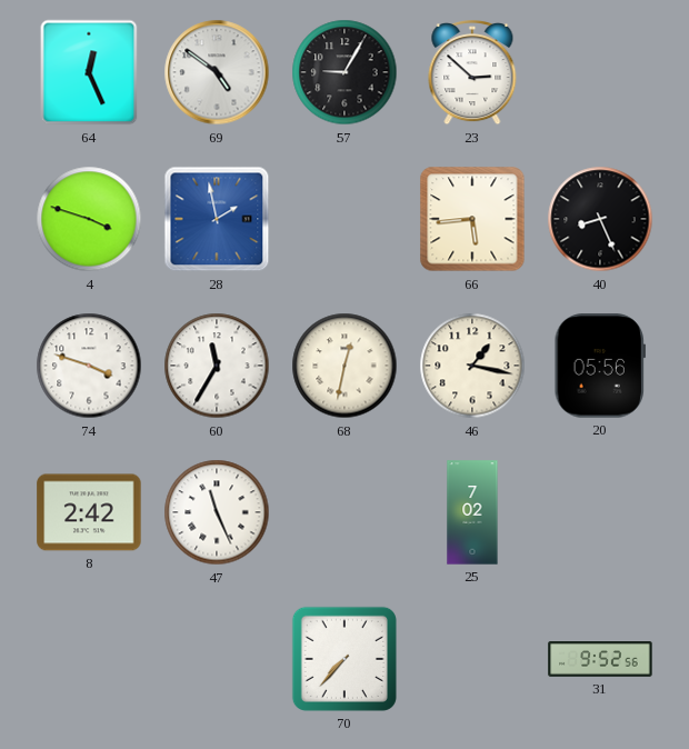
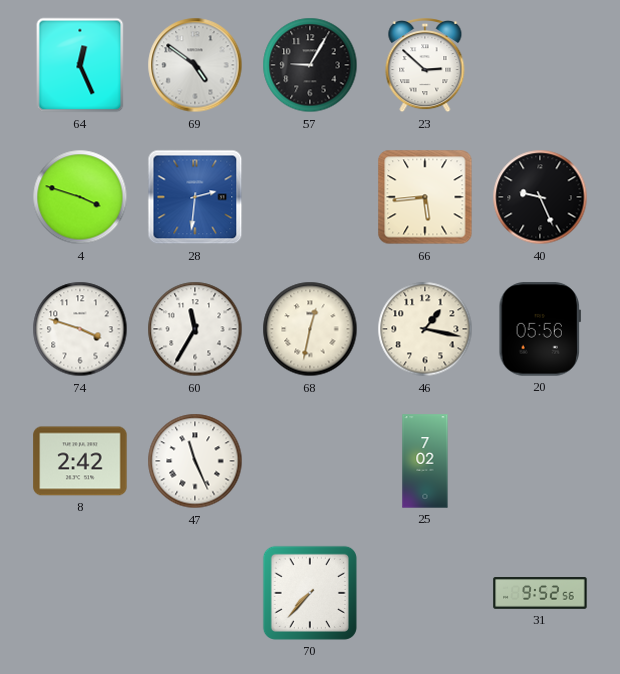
28: 1:58 -> 2:31 (195, 197)
40: 8:26 -> 9:26 (540, 197)
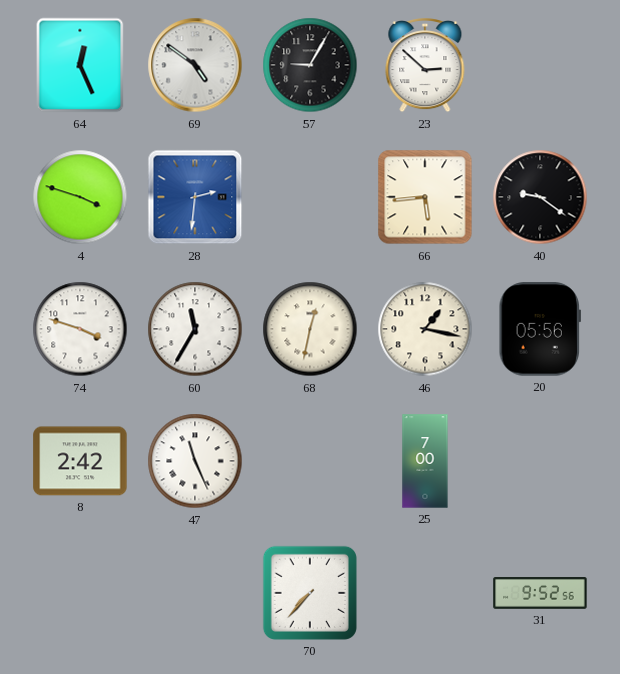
40: 9:26 -> 9:21 (540, 197)
25: 7:02 -> 7:00 (425, 461)
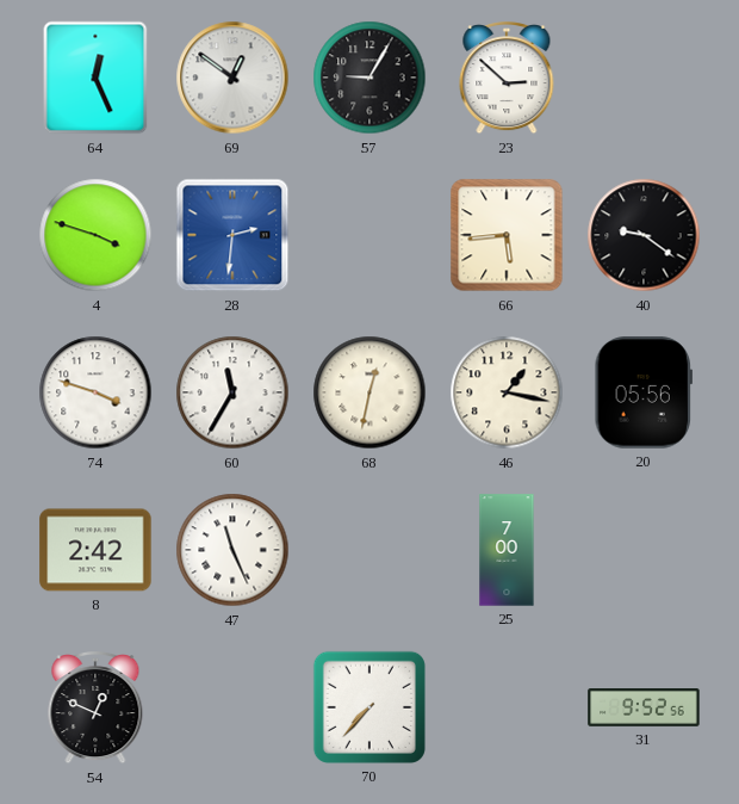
69: 4:51 -> 12:51 (232, 78)
54: none -> 12:49 (95, 709)
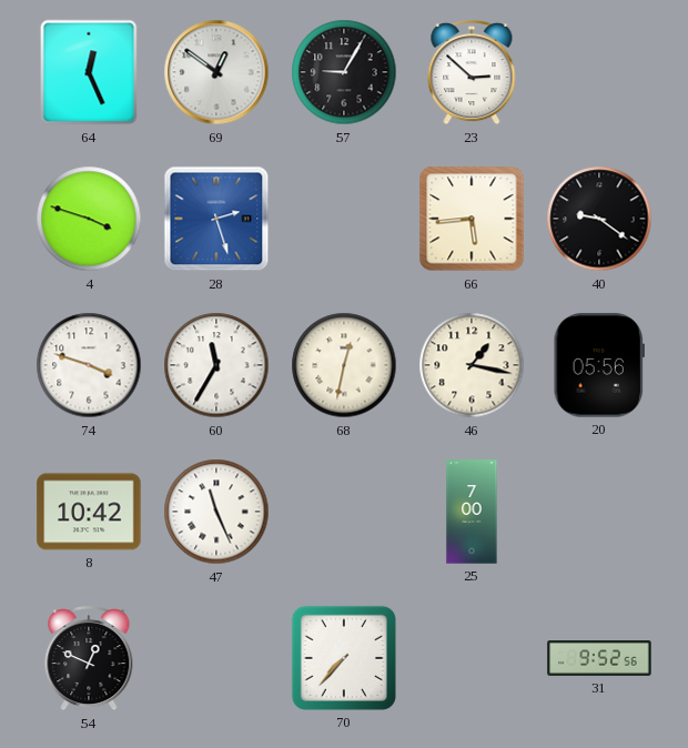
28: 2:31 -> 2:27 (216, 219)
8: 2:42 -> 10:42 (89, 512)
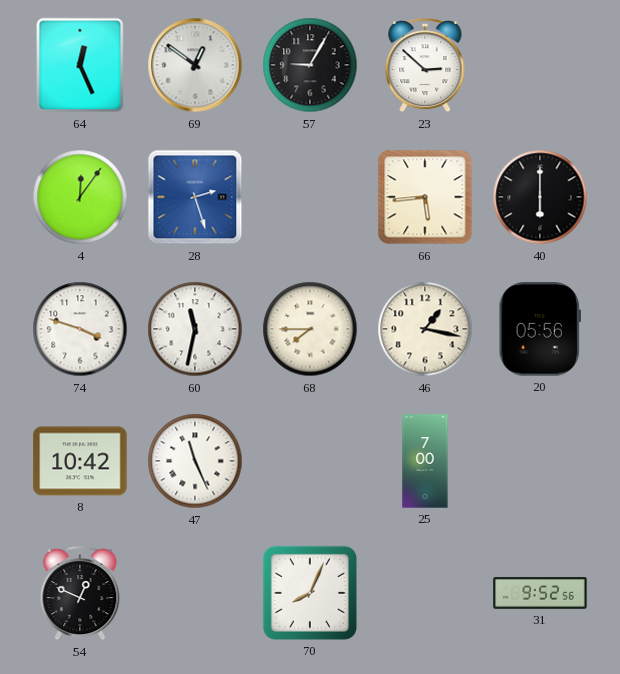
4: 3:48 -> 12:06 (80, 197)
40: 9:21 -> 6:00 (540, 197)
60: 11:35 -> 11:32 (195, 329)
68: 12:32 -> 7:45 (310, 329)
70: 7:37 -> 8:04 (310, 593)
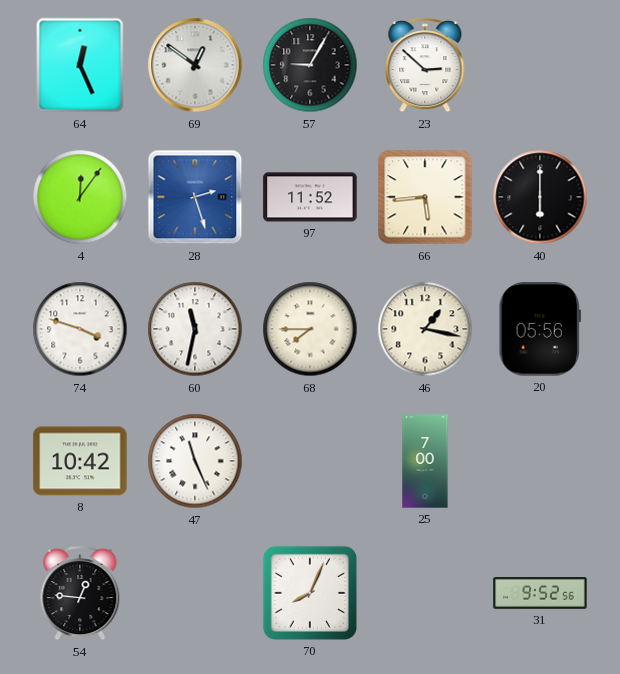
97: none -> 11:52 (310, 197)
54: 12:49 -> 12:46 (80, 594)
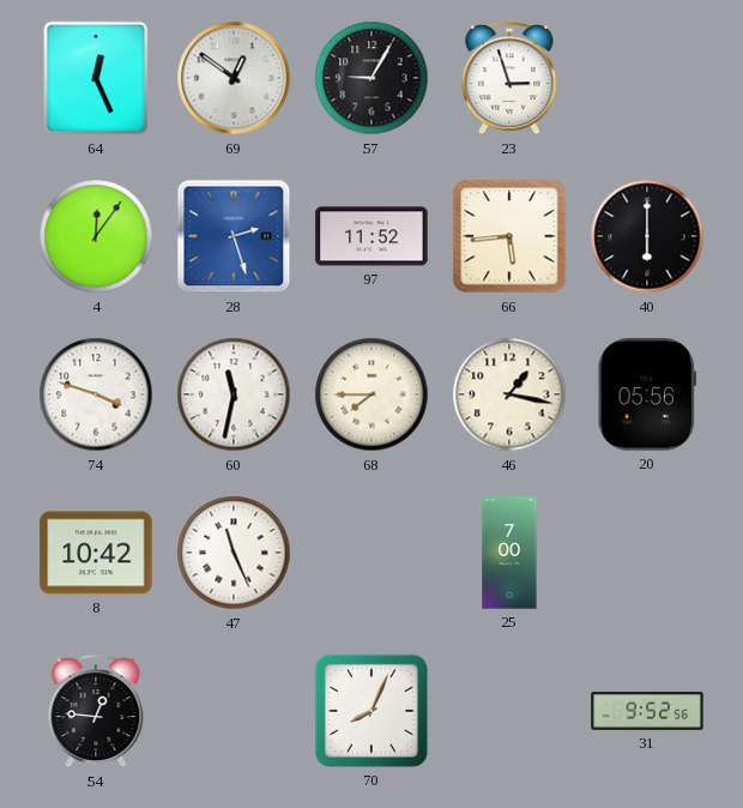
23: 2:52 -> 2:57 (509, 79)
